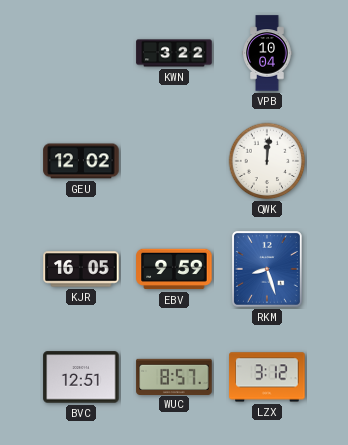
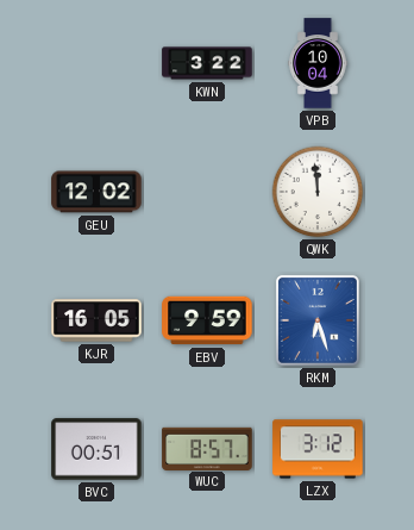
QWK: 12:01 -> 11:59 (318, 192)
RKM: 8:27 -> 6:27 (318, 320)
BVC: 12:51 -> 00:51 (96, 449)
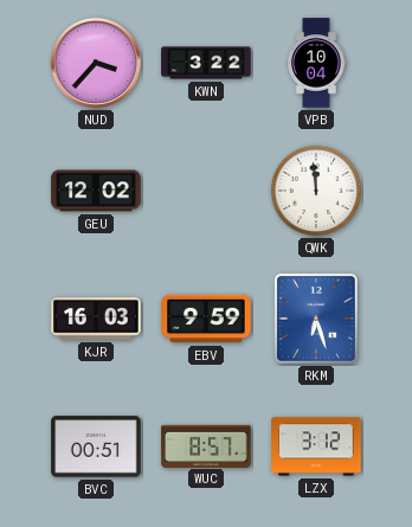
NUD: none -> 3:37 (96, 63)
KJR: 16:05 -> 16:03 (96, 319)
